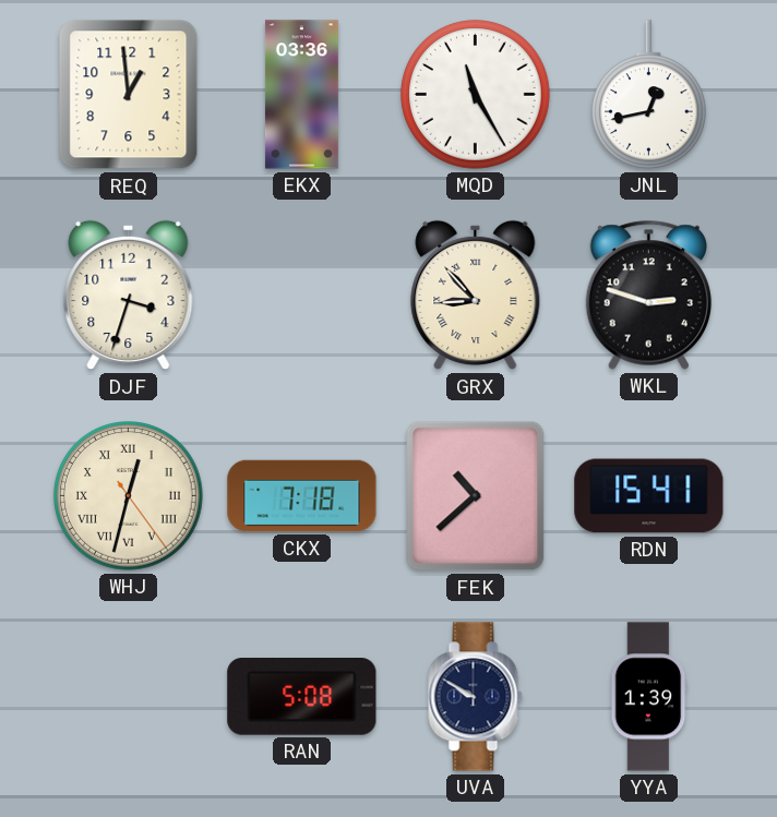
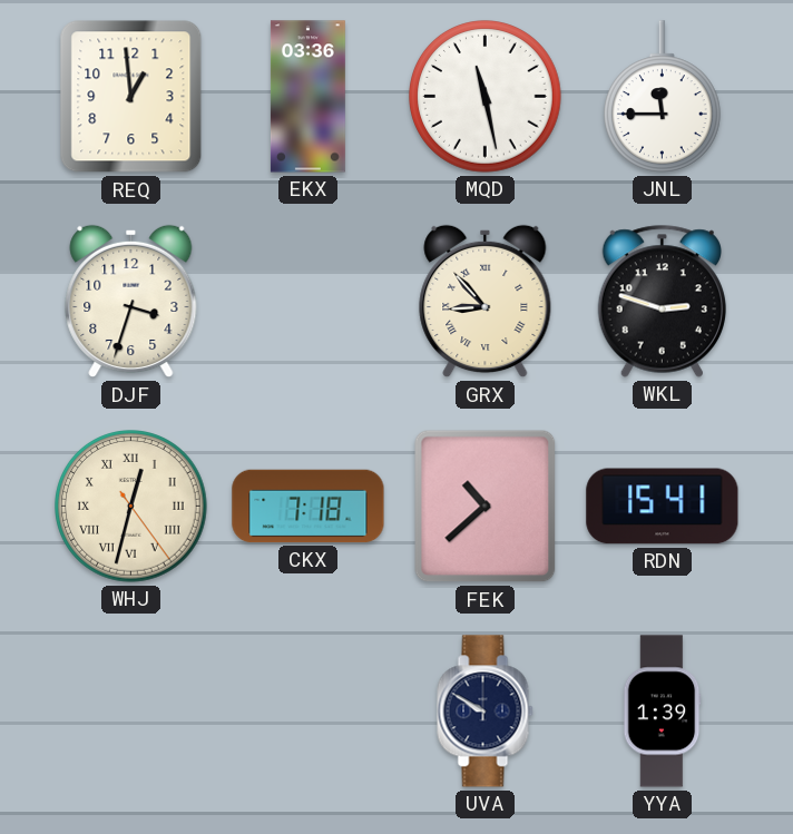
MQD: 11:25 -> 11:28 (486, 97)
JNL: 12:43 -> 11:45 (662, 97)
RAN: 5:08 -> none (302, 697)
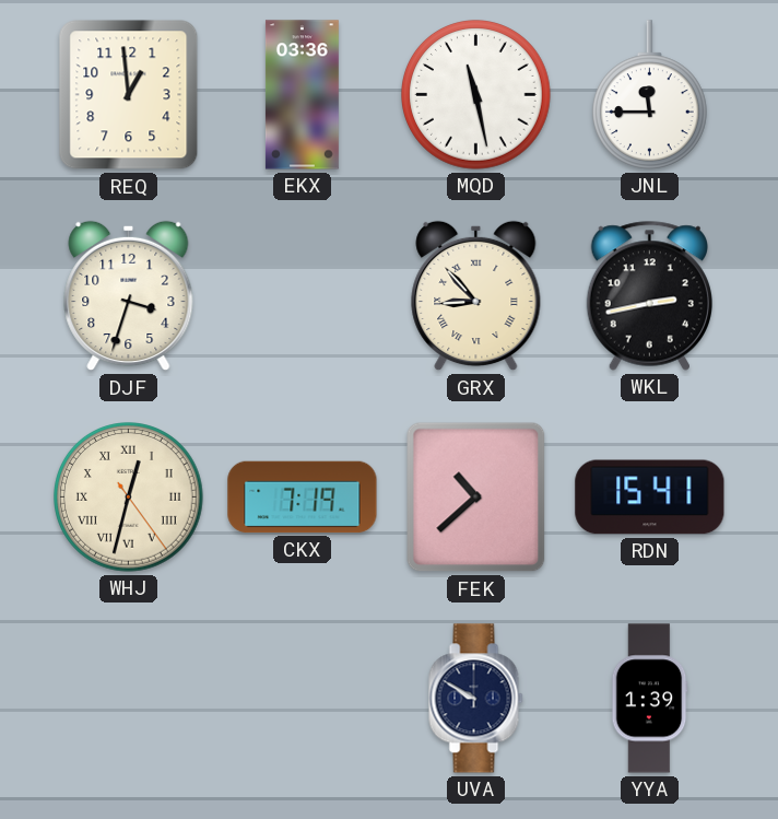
WKL: 2:48 -> 2:43 (649, 295)
CKX: 7:18 -> 7:19 (303, 498)
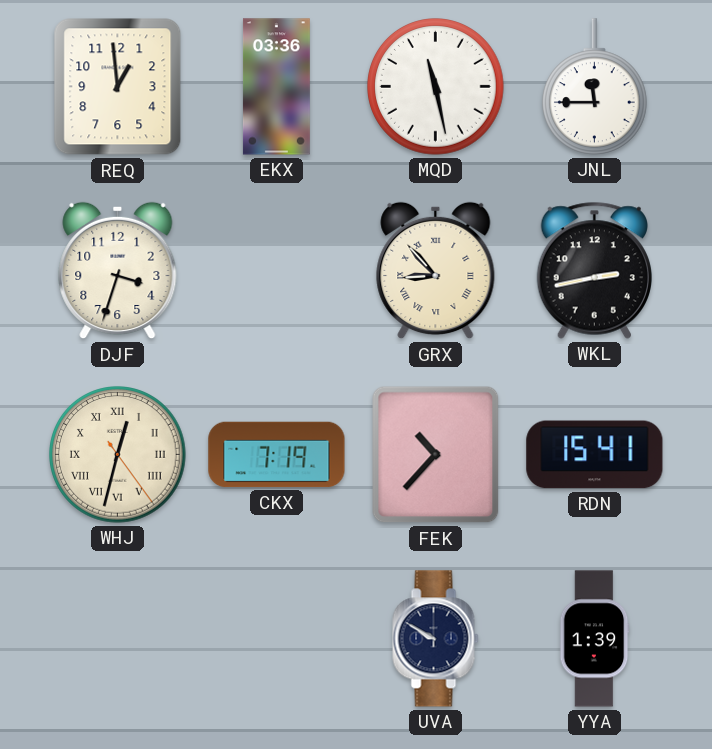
FEK: 10:38 -> 10:37 (436, 455)
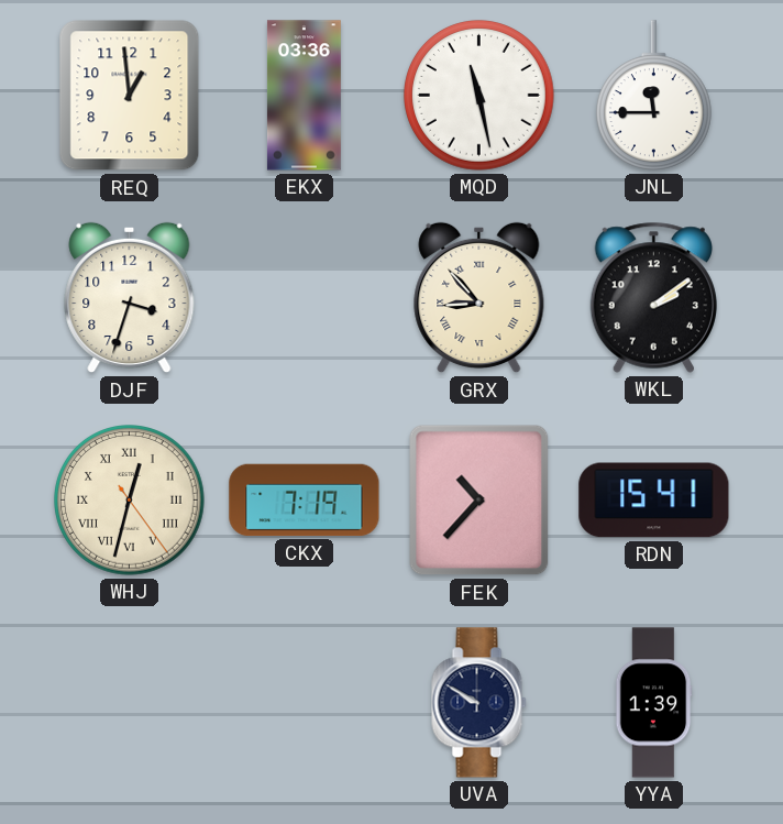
WKL: 2:43 -> 2:09 (653, 297)
